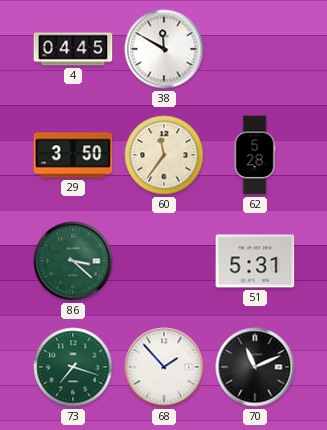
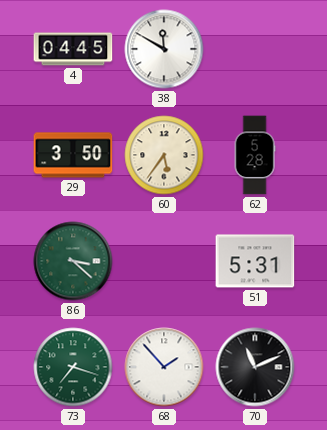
60: 11:36 -> 5:36 (164, 155)
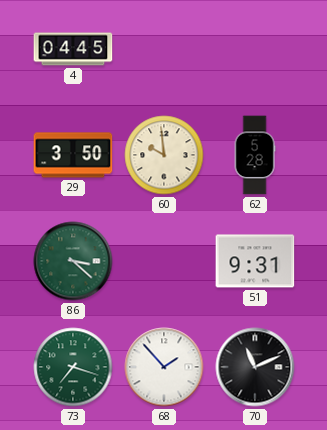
38: 11:50 -> none (164, 49)
60: 5:36 -> 9:59 (164, 155)
51: 5:31 -> 9:31 (255, 261)
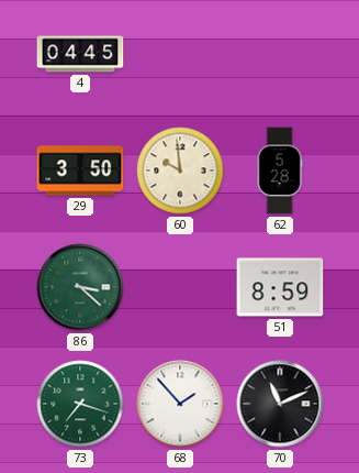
51: 9:31 -> 8:59 (280, 287)
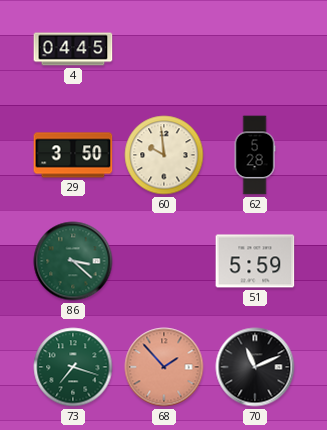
51: 8:59 -> 5:59 (255, 261)
68 dial: white -> salmon (164, 367)
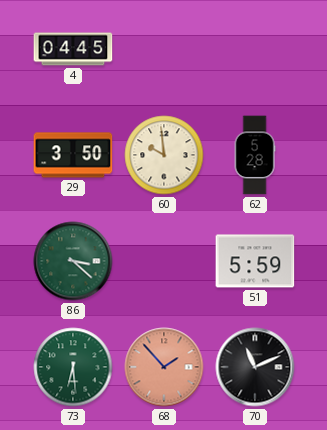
73: 7:18 -> 6:29 (73, 367)
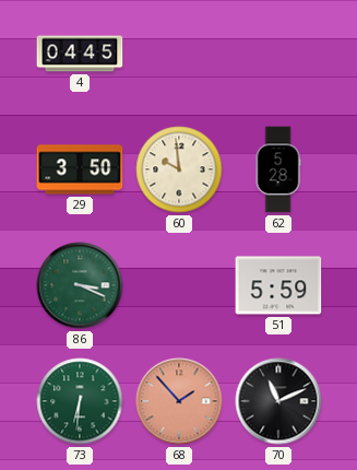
86: 3:22 -> 3:19 (80, 285)
73: 6:29 -> 6:31 (80, 401)
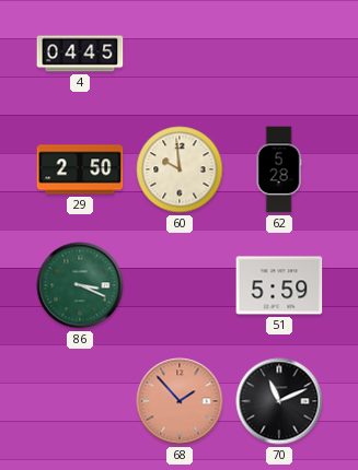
29: 3:50 -> 2:50 (80, 169)
73: 6:31 -> none (80, 401)
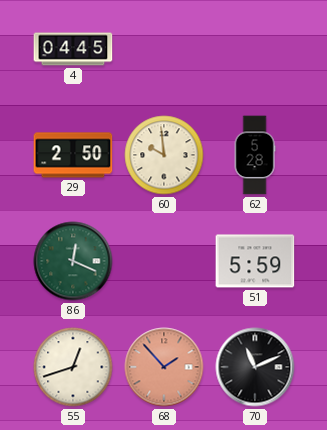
86: 3:19 -> 12:19 (73, 261)
55: none -> 12:42 (73, 367)
